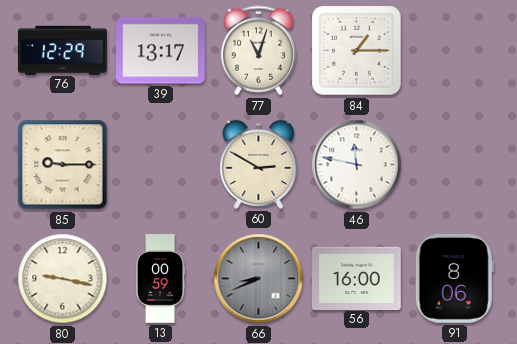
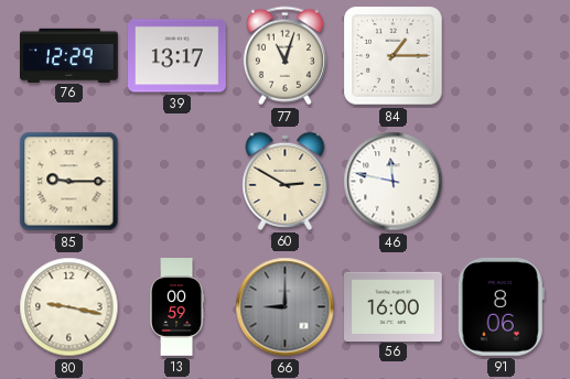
66: 8:41 -> 9:00 (286, 307)
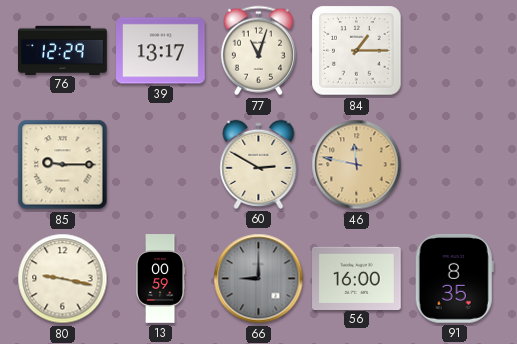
46 dial: white -> champagne (357, 165)
91: 8:06 -> 8:35 (454, 278)
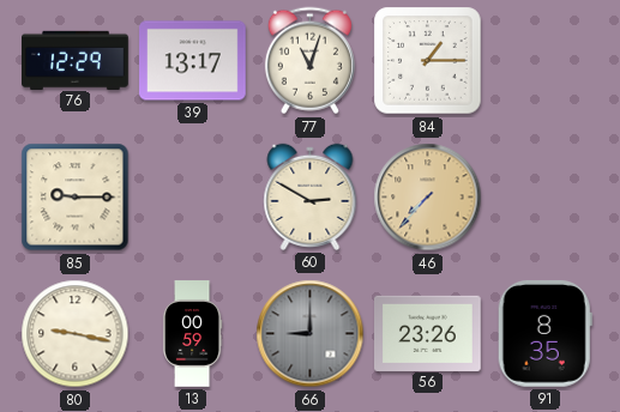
46: 11:47 -> 7:37 (428, 198)
56: 16:00 -> 23:26 (428, 333)
